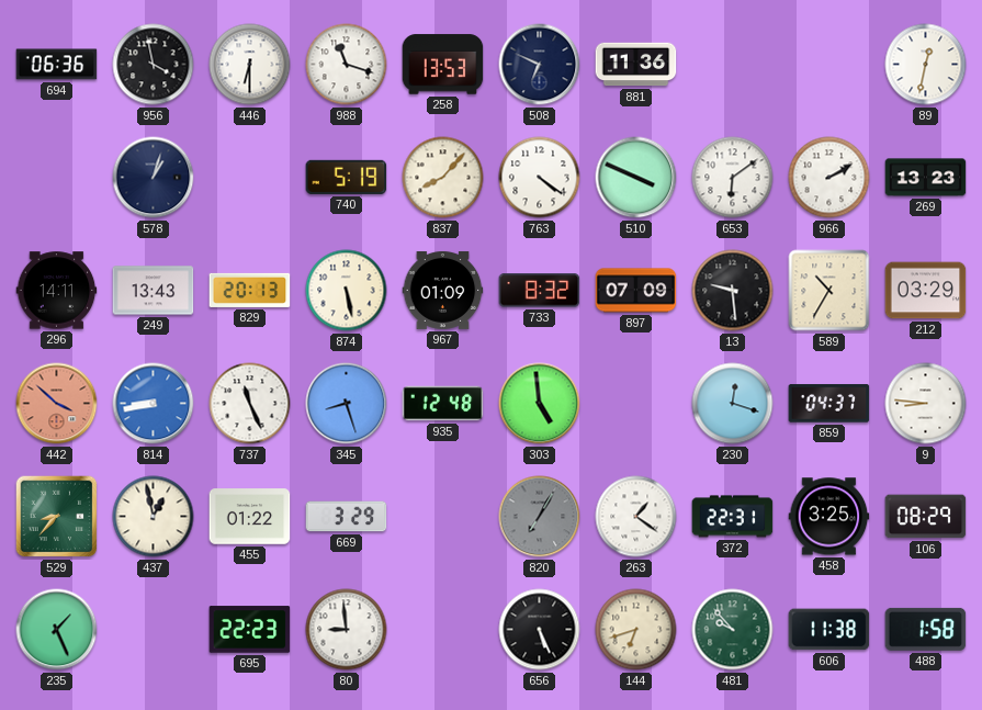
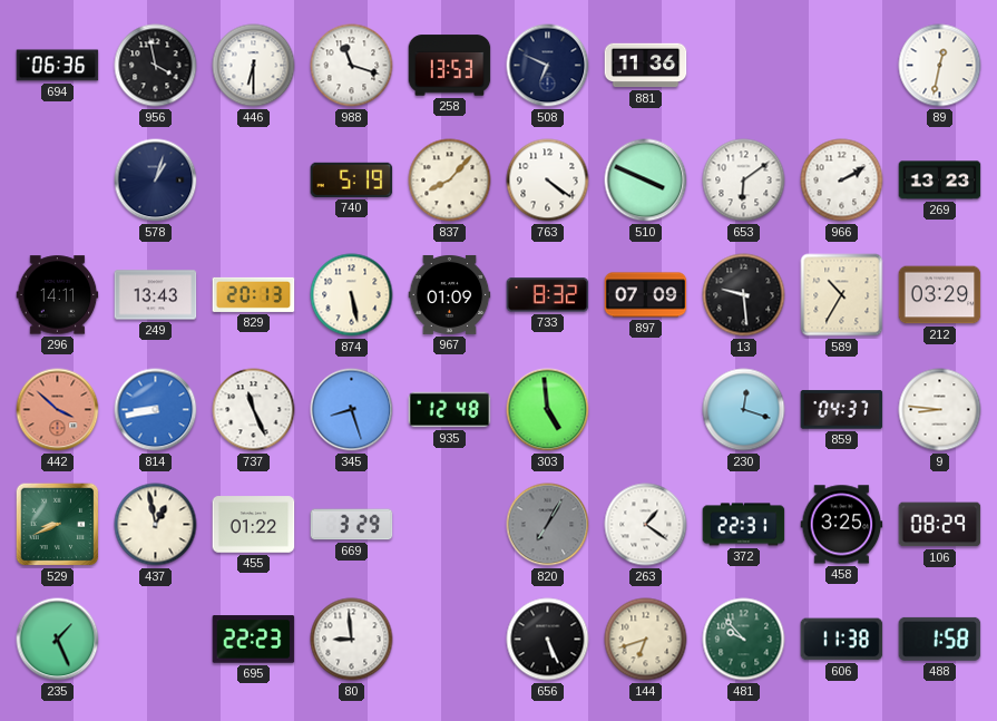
529: 8:37 -> 8:41 (58, 525)
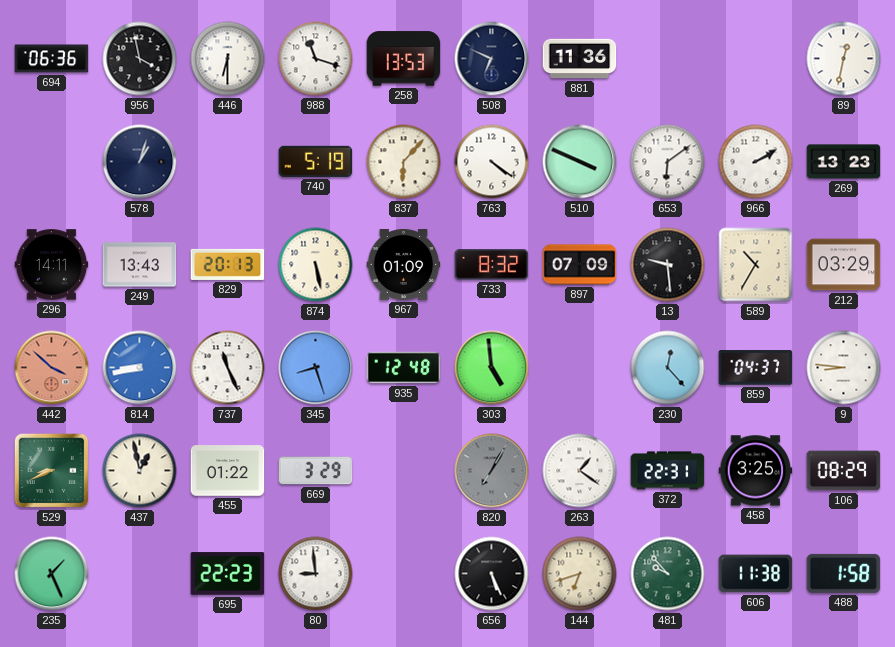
837: 8:07 -> 6:07 (404, 162)
230: 12:18 -> 12:23 (668, 368)
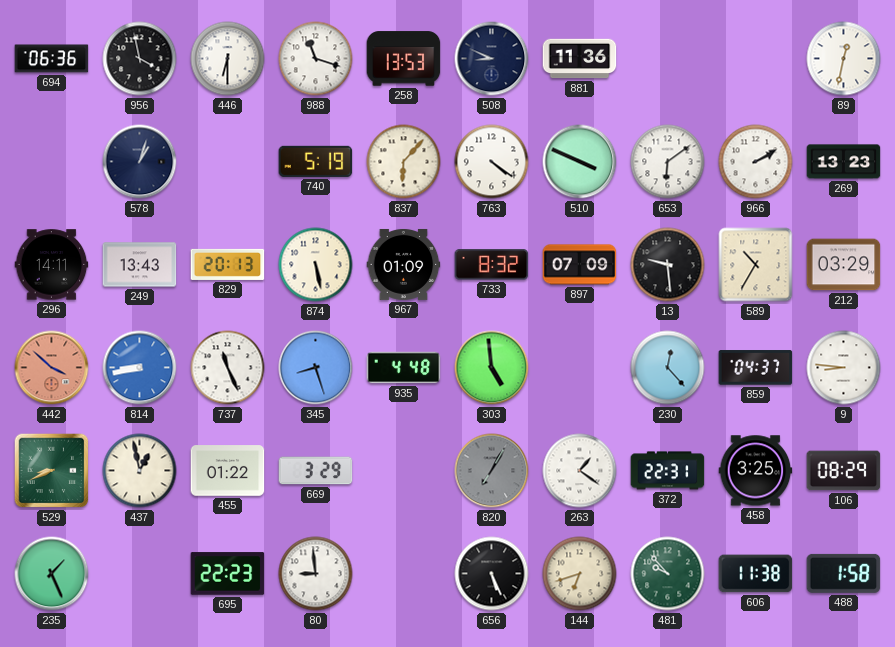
508: 6:49 -> 8:49 (492, 59)
935: 12:48 -> 4:48 (404, 368)
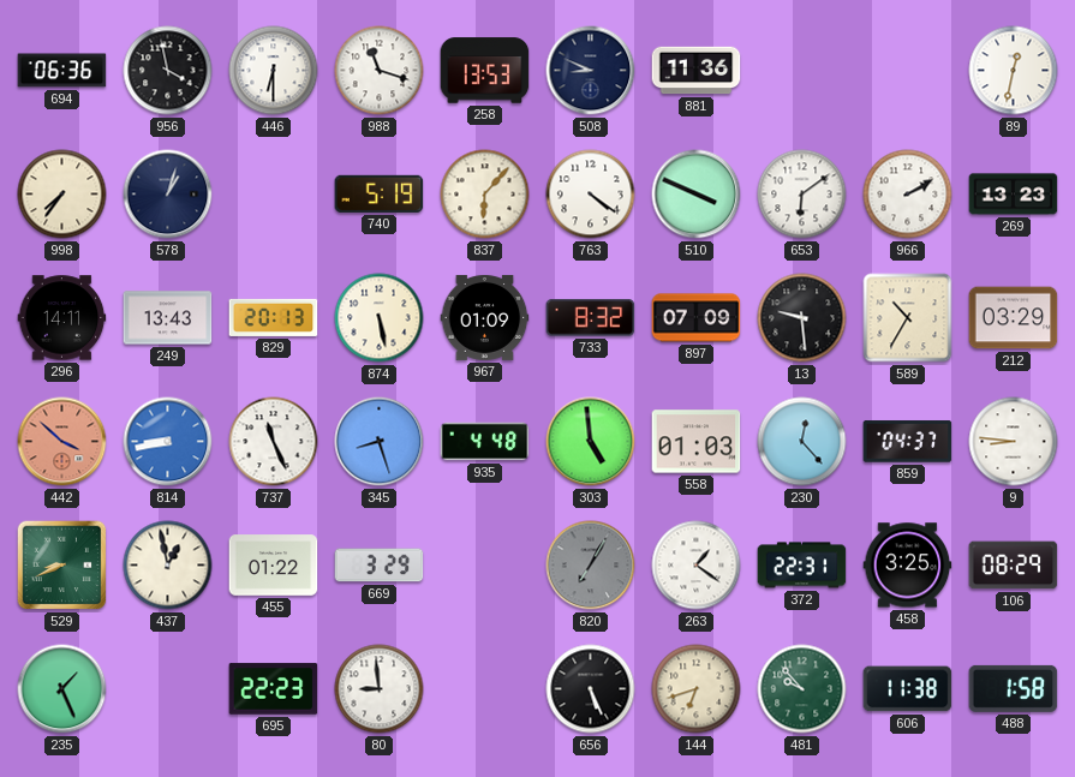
998: none -> 7:36 (62, 195)
558: none -> 01:03 (697, 442)
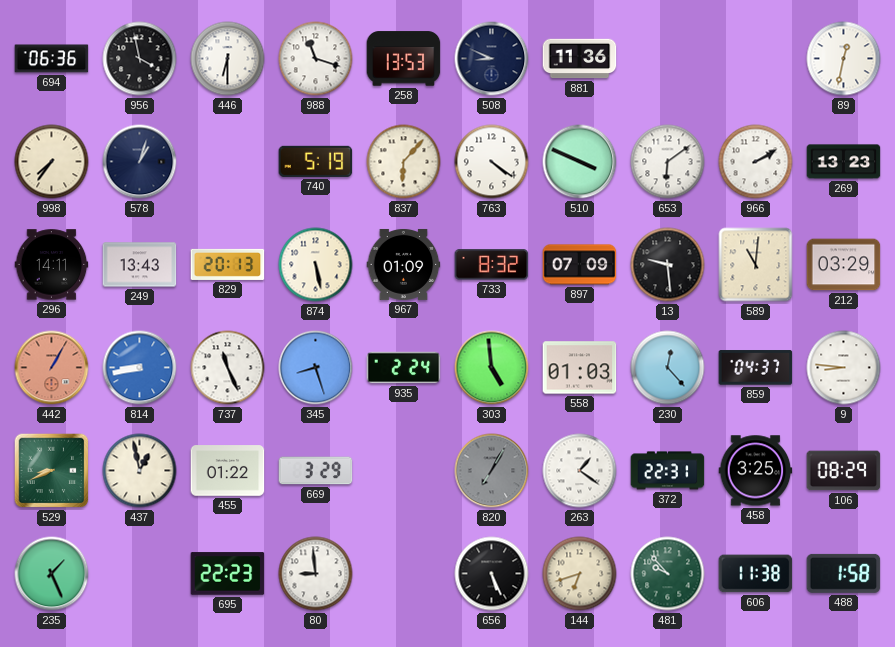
589: 10:35 -> 11:01 (756, 265)
442: 3:52 -> 1:05 (52, 368)
935: 4:48 -> 2:24 (404, 368)
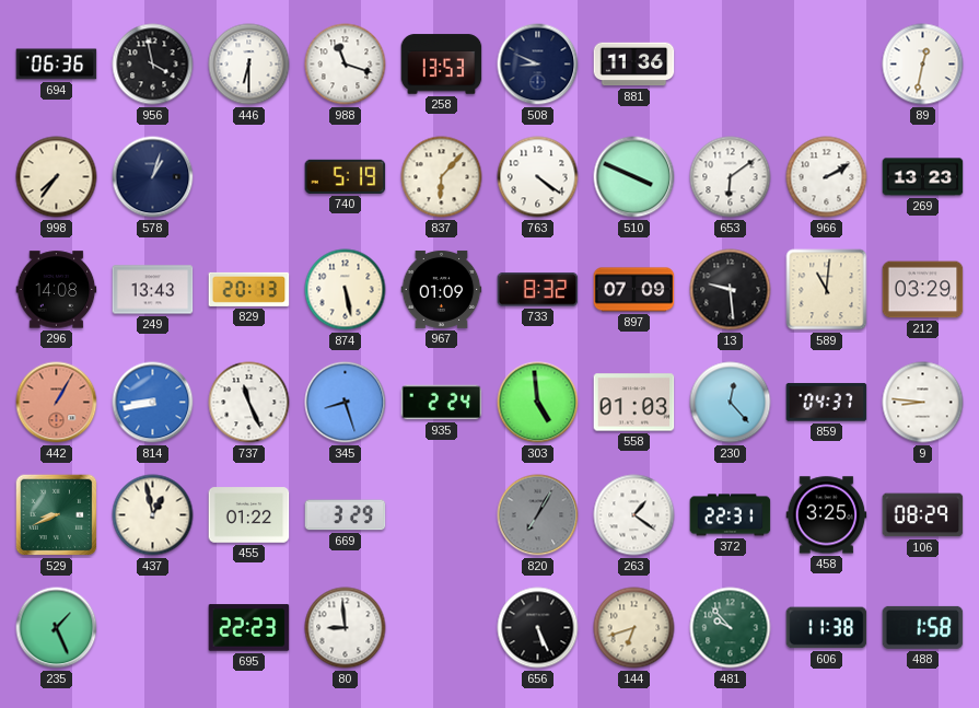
296: 14:11 -> 14:08 (57, 290)
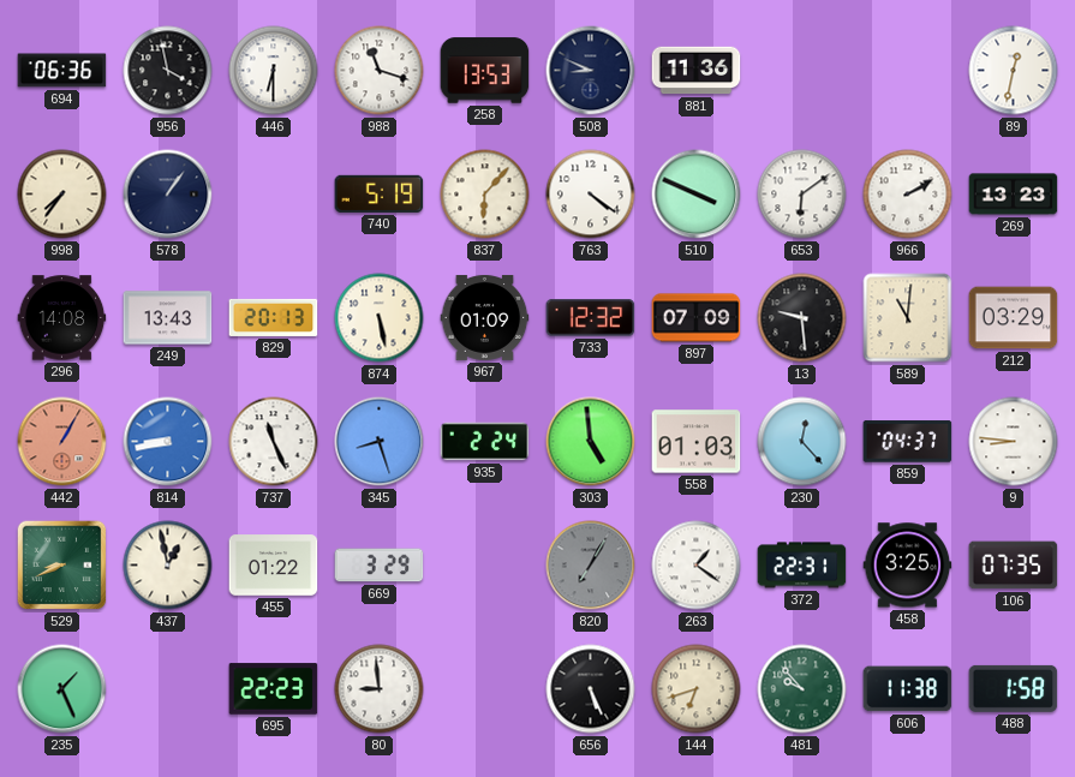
578: 1:03 -> 1:06 (168, 195)
733: 8:32 -> 12:32 (591, 318)
106: 08:29 -> 07:35 (1014, 566)
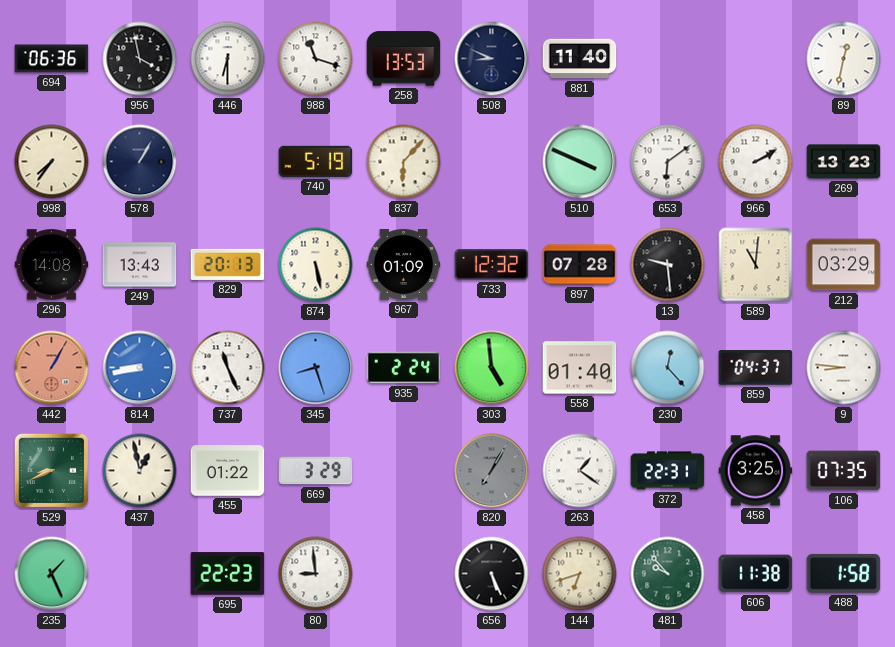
881: 11:36 -> 11:40 (580, 59)
578: 1:06 -> 1:05 (140, 162)
763: 4:21 -> none (591, 195)
897: 07:09 -> 07:28 (580, 265)
558: 01:03 -> 01:40 (580, 368)
